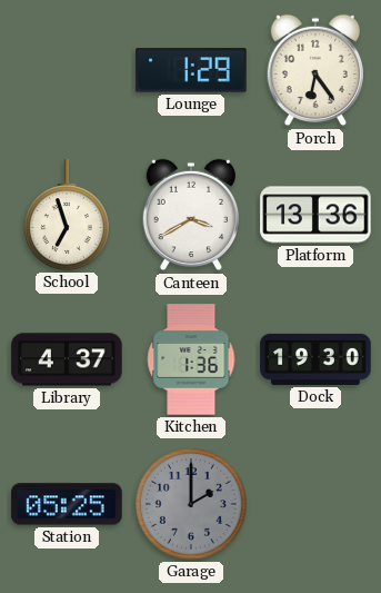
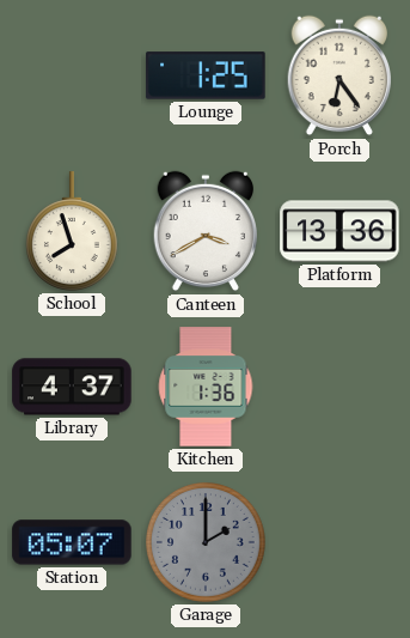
Lounge: 1:29 -> 1:25 (206, 75)
School: 6:57 -> 7:57 (72, 231)
Dock: 19:30 -> none (315, 359)
Station: 05:25 -> 05:07 (72, 542)
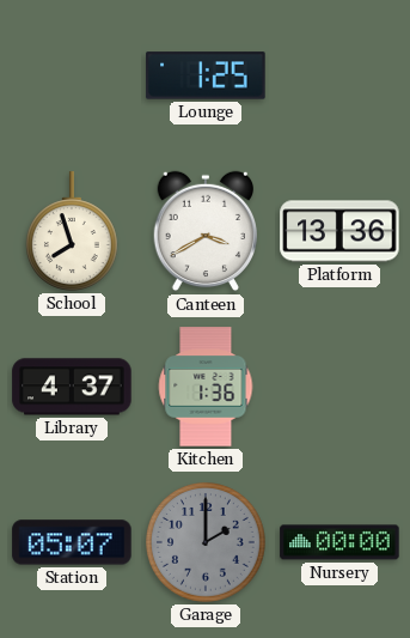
Porch: 6:24 -> none (339, 75)
Nursery: none -> 00:00 (339, 542)
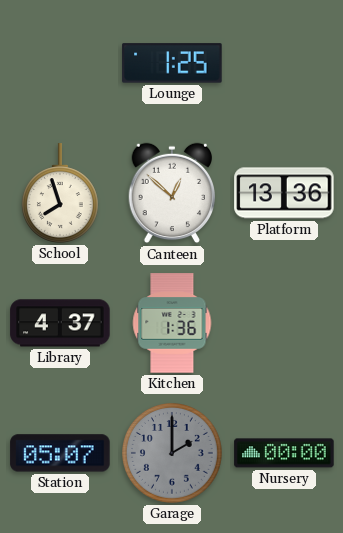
Canteen: 3:40 -> 12:52 (172, 193)
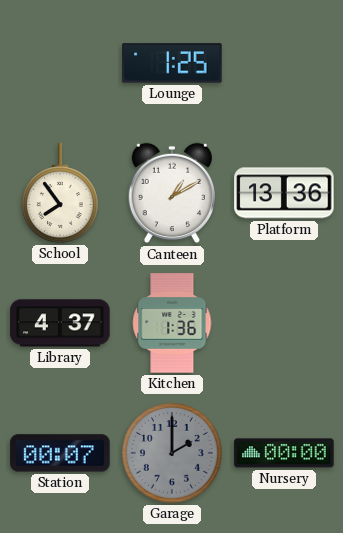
School: 7:57 -> 7:54 (60, 193)
Canteen: 12:52 -> 1:10 (172, 193)
Station: 05:07 -> 00:07 (60, 453)
